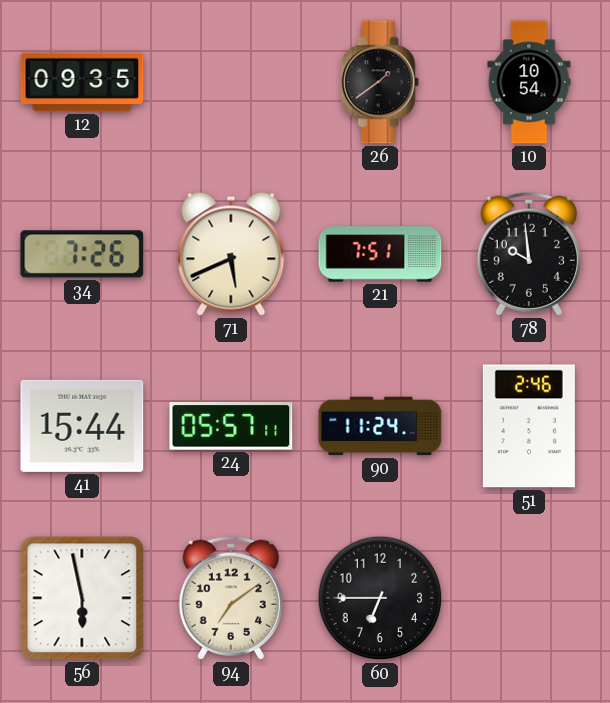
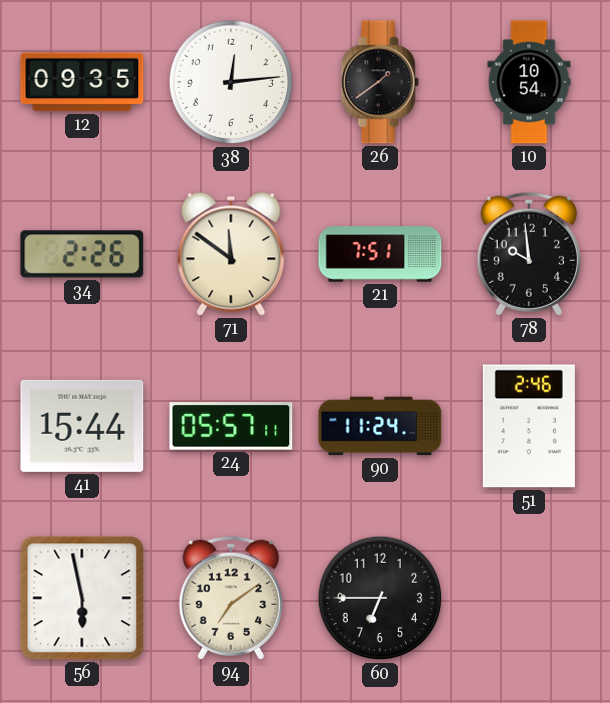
38: none -> 12:14 (231, 82)
34: 7:26 -> 2:26 (82, 254)
71: 5:41 -> 11:51 (231, 254)
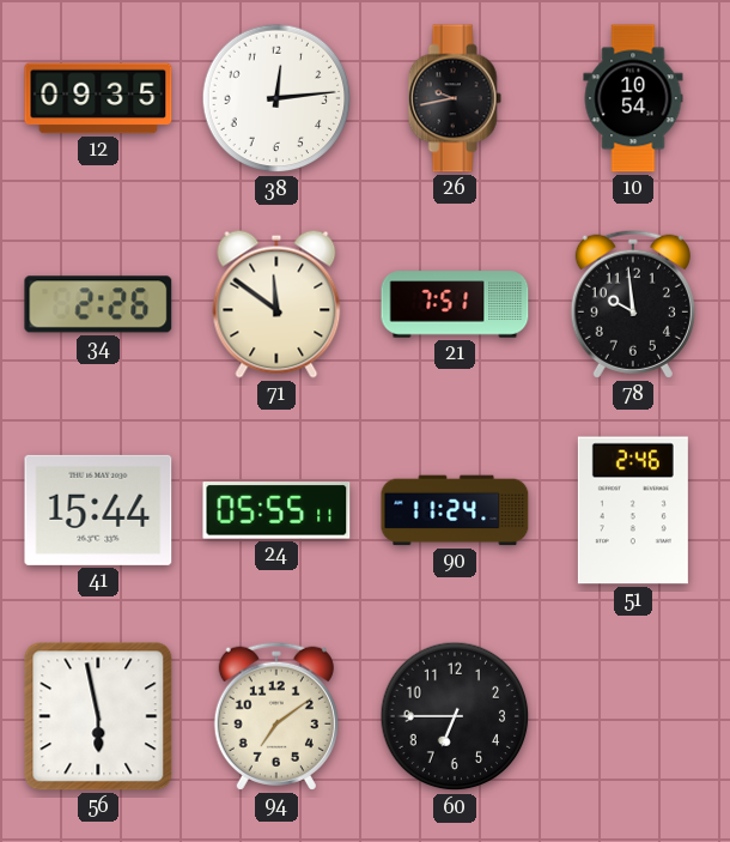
26: 1:39 -> 9:43 (455, 98)
24: 05:57 -> 05:55 (276, 510)
